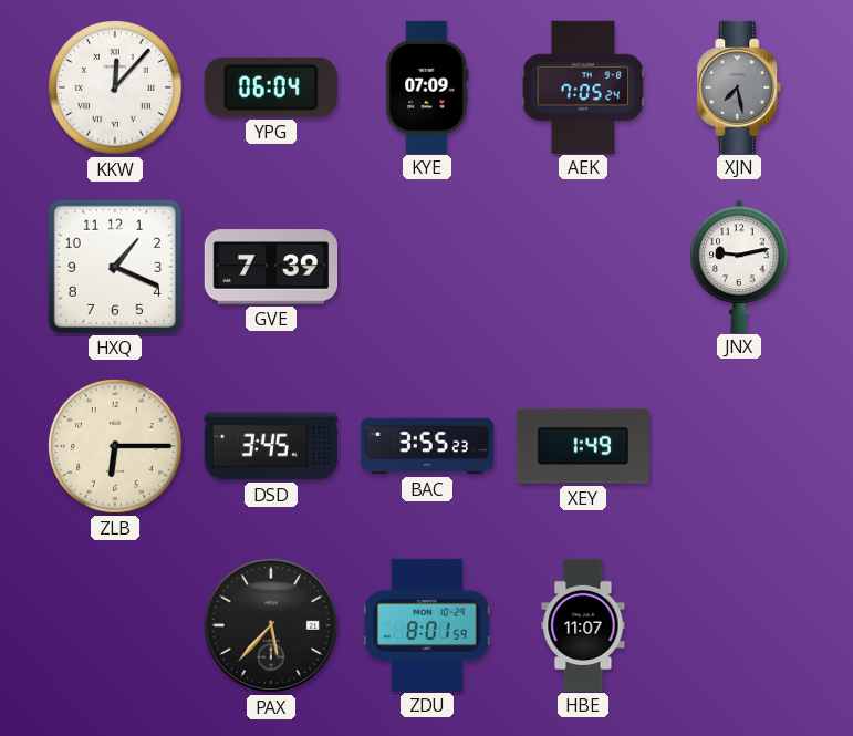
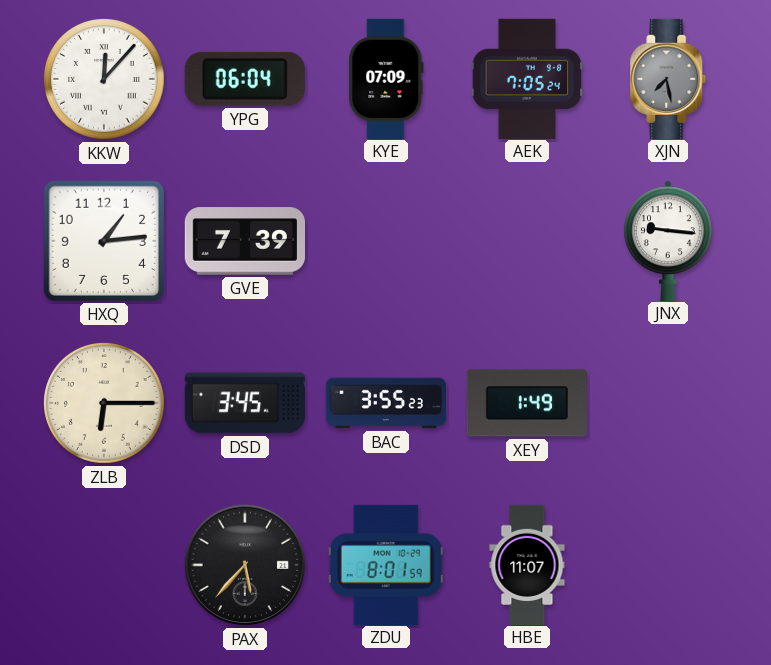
HXQ: 1:19 -> 1:14 (104, 241)
JNX: 9:13 -> 9:16 (669, 240)
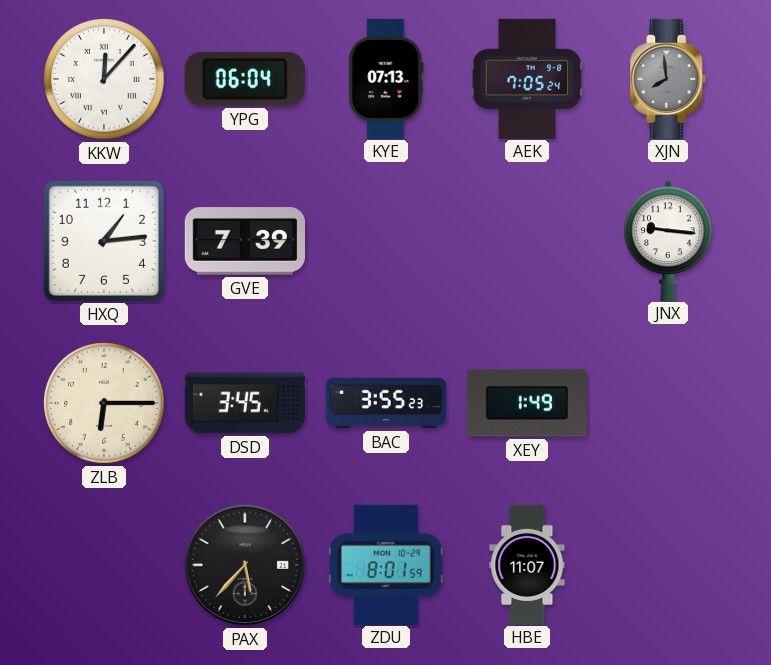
KYE: 07:09 -> 07:13 (386, 78)
XJN: 7:28 -> 7:59 (668, 78)
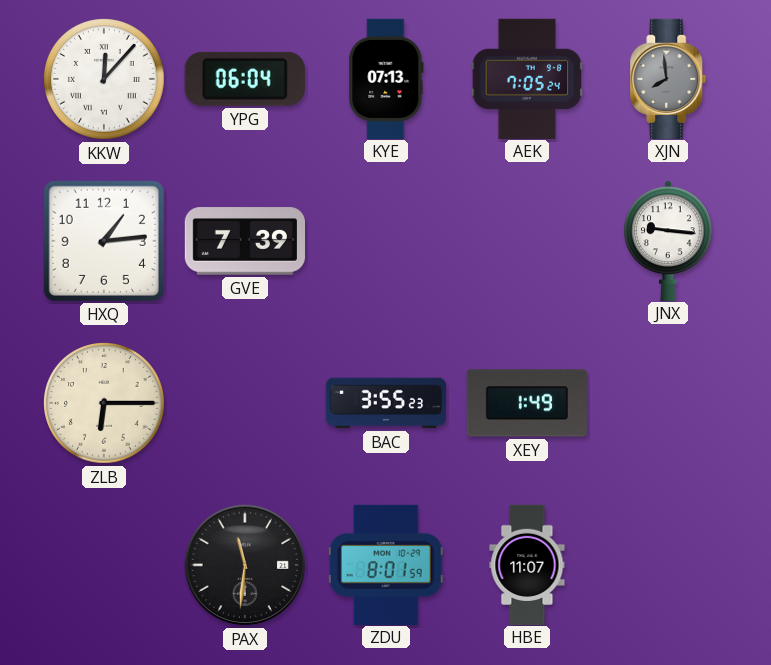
DSD: 3:45 -> none (244, 403)
PAX: 5:37 -> 11:31 (245, 565)
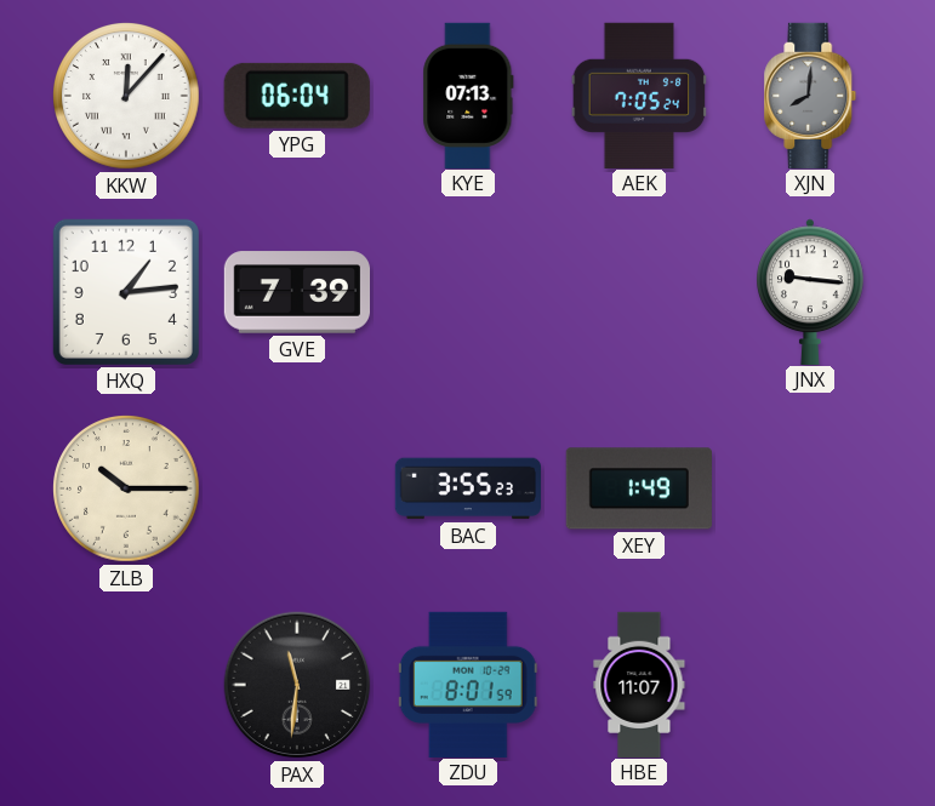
XJN: 7:59 -> 8:01 (810, 95)
ZLB: 6:15 -> 10:15 (127, 490)
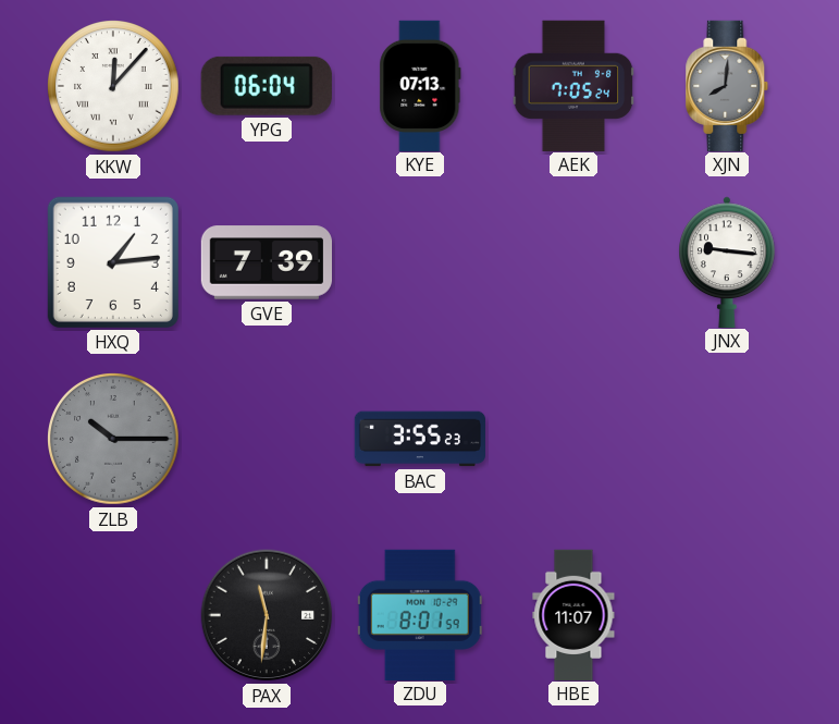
ZLB dial: cream -> grey (114, 440)
XEY: 1:49 -> none (639, 488)
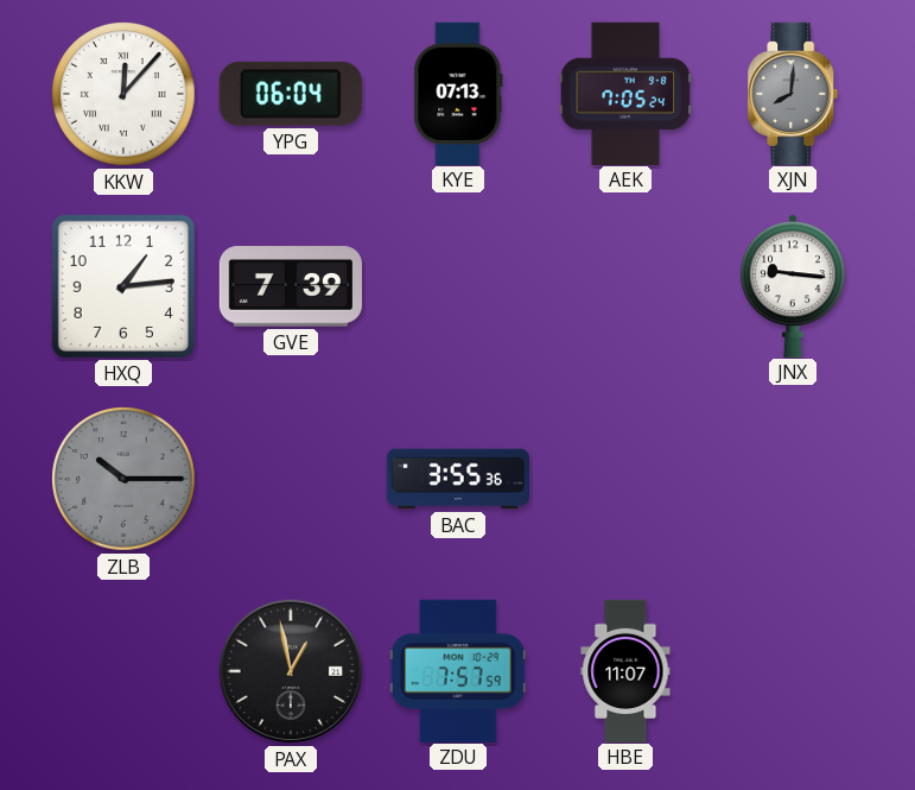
BAC: 3:55:23 -> 3:55:36 (457, 479)
PAX: 11:31 -> 12:58 (291, 671)
ZDU: 8:01 -> 7:57 (458, 670)
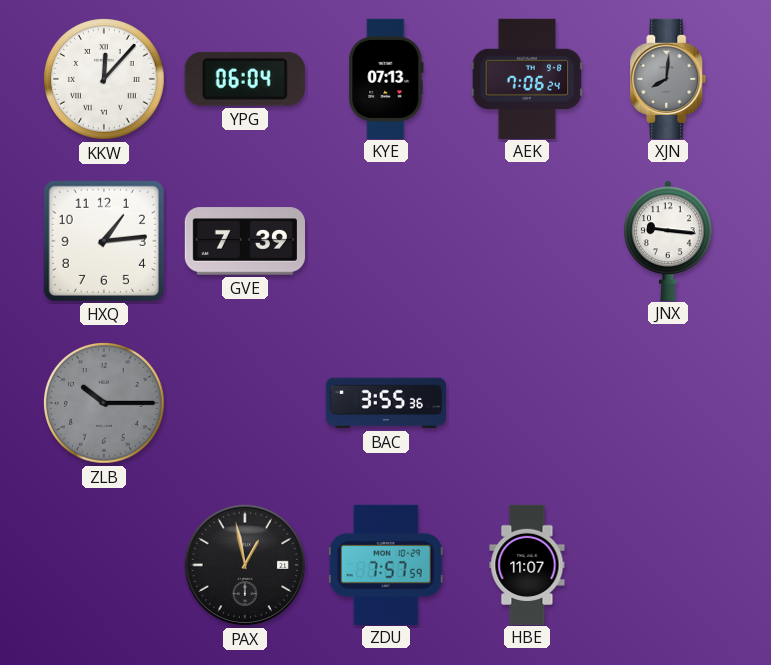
AEK: 7:05 -> 7:06 (527, 78)
